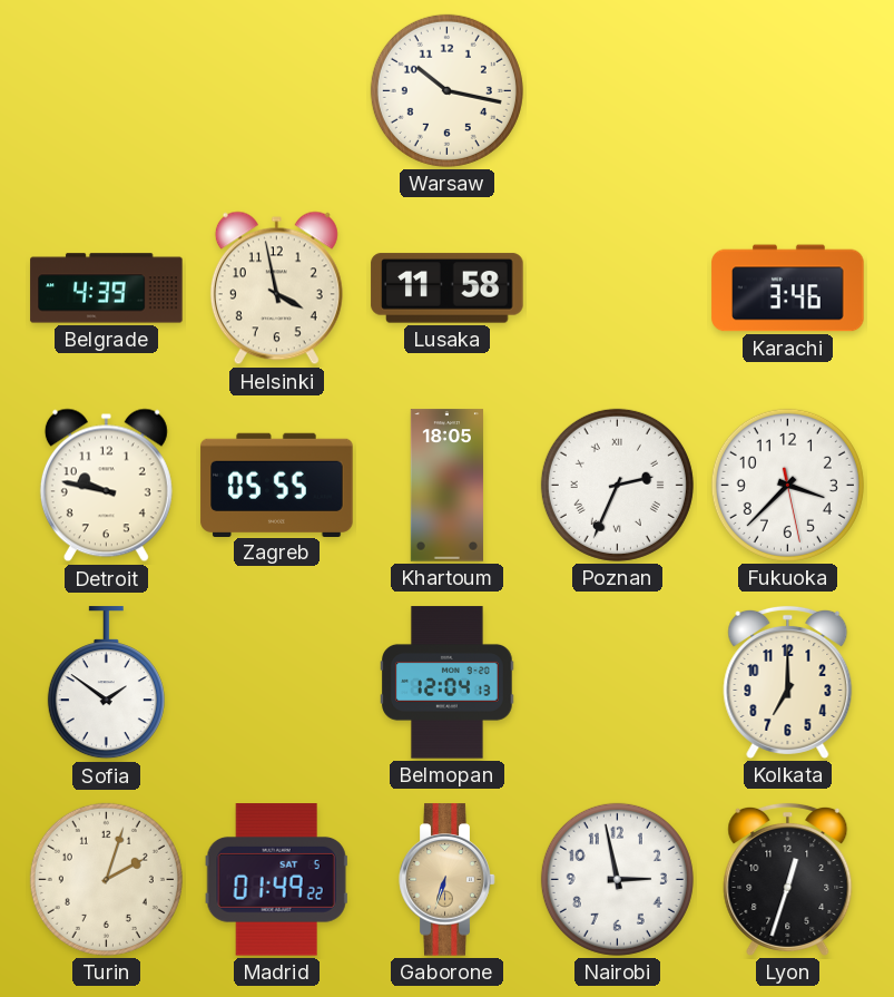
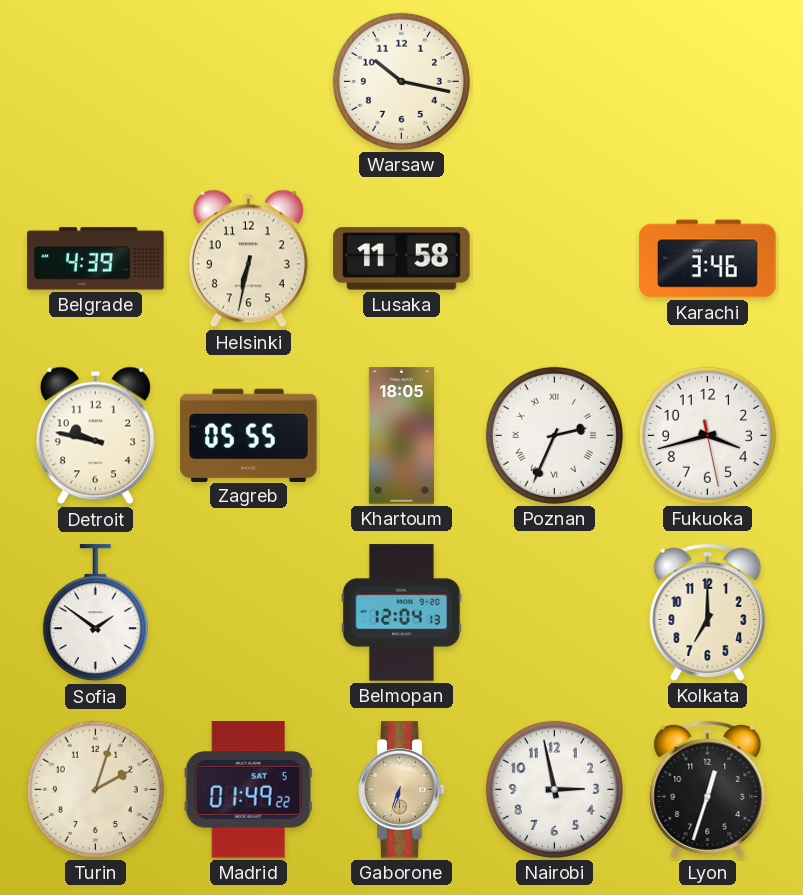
Helsinki: 3:58 -> 6:32 (248, 259)
Fukuoka: 3:37 -> 3:42 (707, 435)
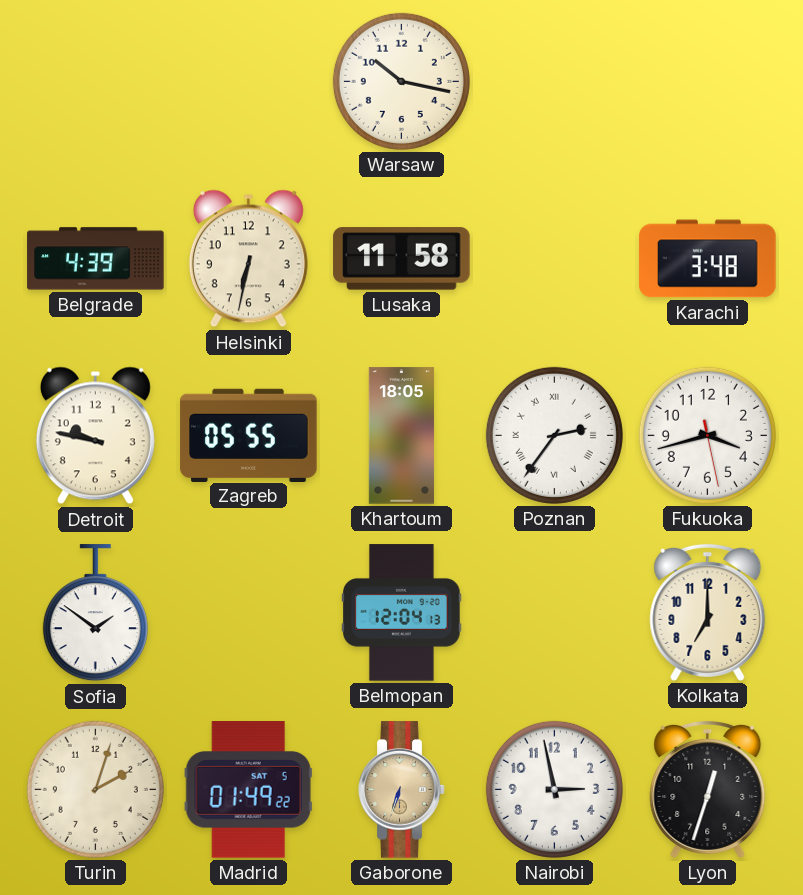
Karachi: 3:46 -> 3:48 (708, 259)
Poznan: 2:34 -> 2:36 (554, 435)
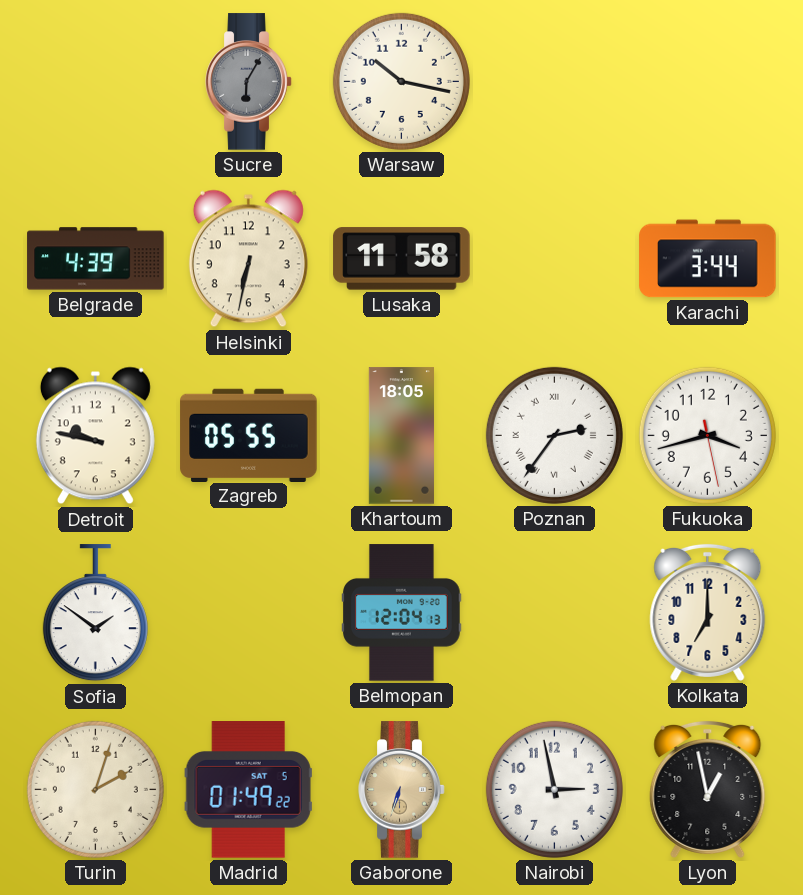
Sucre: none -> 6:05 (249, 82)
Karachi: 3:48 -> 3:44 (708, 259)
Lyon: 12:33 -> 12:58 (708, 789)
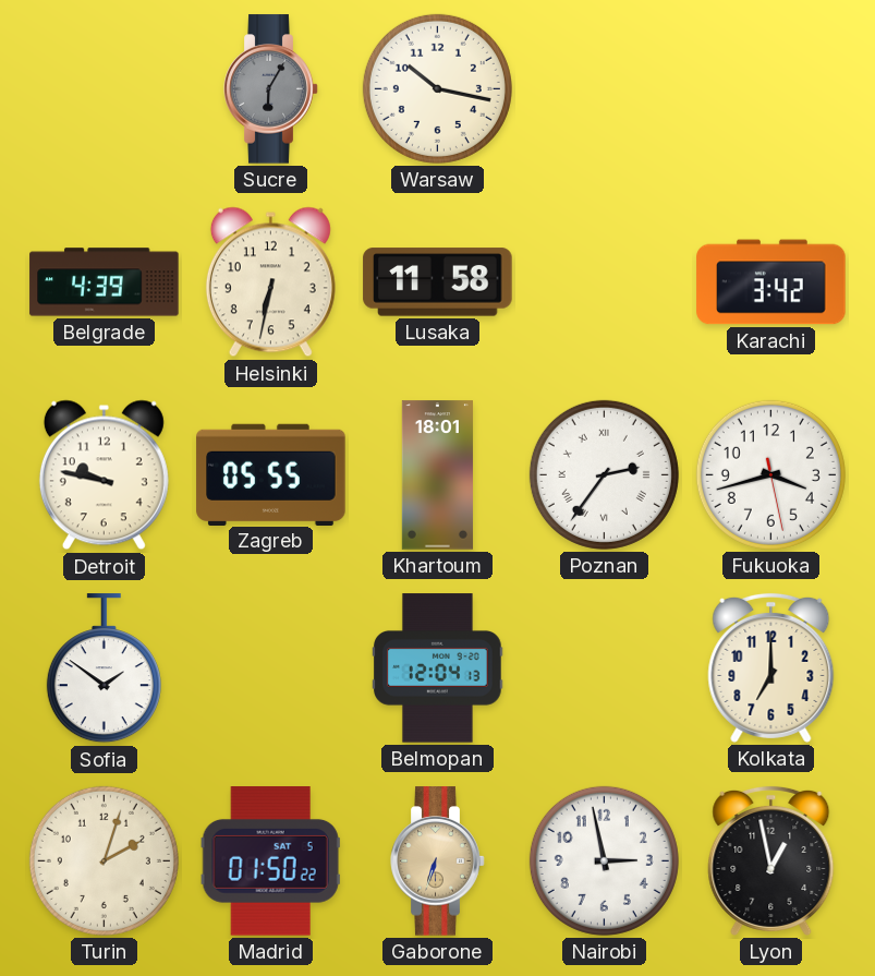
Karachi: 3:44 -> 3:42 (771, 282)
Khartoum: 18:05 -> 18:01 (437, 475)
Madrid: 01:49 -> 01:50 (270, 861)
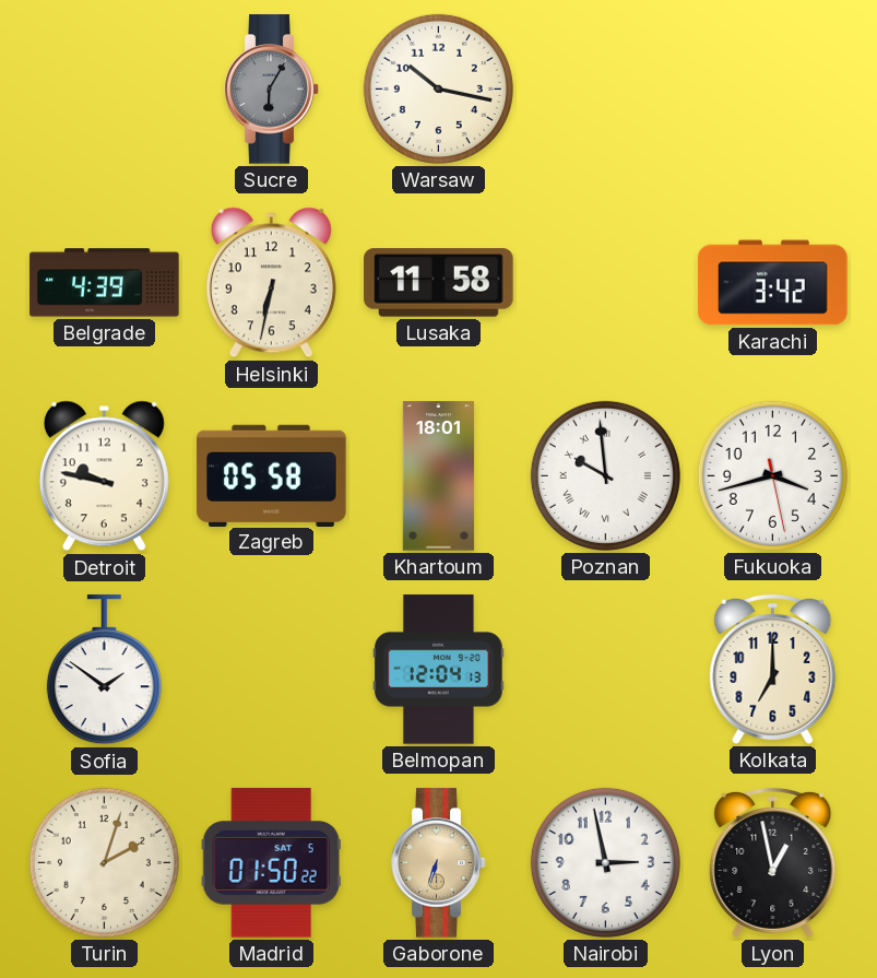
Zagreb: 05:55 -> 05:58 (272, 475)
Poznan: 2:36 -> 9:59 (605, 475)
